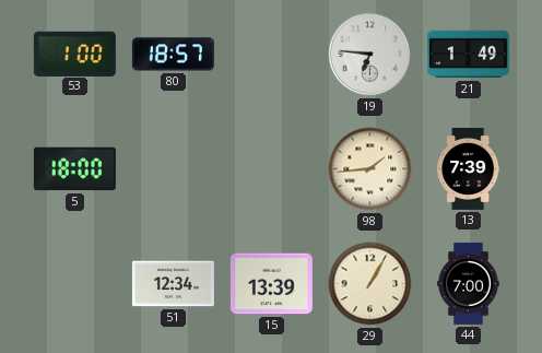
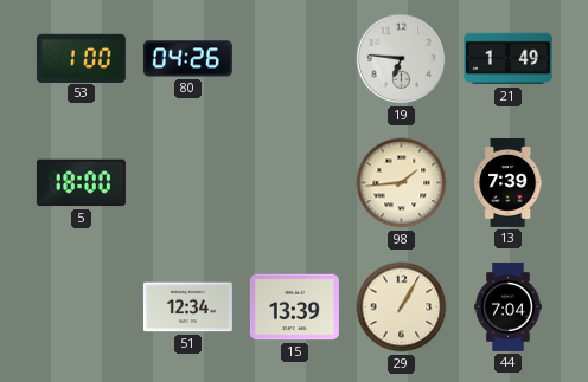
80: 18:57 -> 04:26 (187, 59)
44: 7:00 -> 7:04 (509, 306)
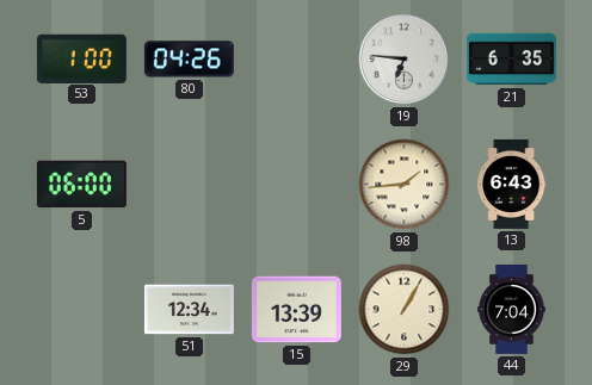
21: 1:49 -> 6:35 (511, 60)
5: 18:00 -> 06:00 (81, 185)
13: 7:39 -> 6:43 (512, 184)
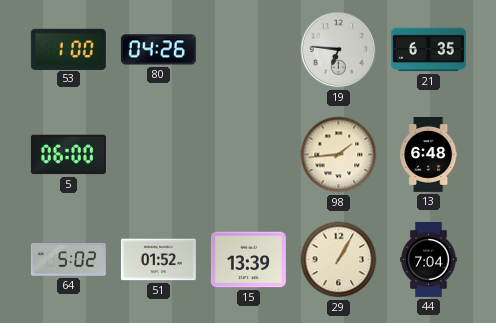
13: 6:43 -> 6:48 (429, 154)
64: none -> 5:02 (68, 259)
51: 12:34 -> 01:52 (158, 260)
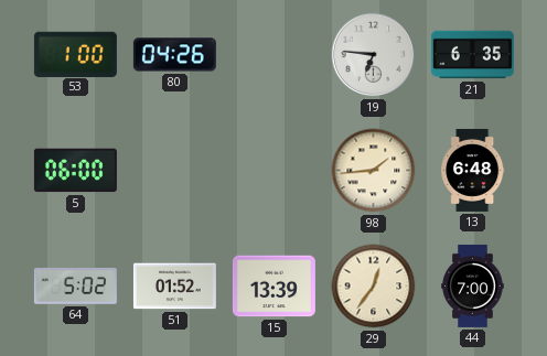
29: 1:05 -> 12:36 (374, 287)
44: 7:04 -> 7:00 (473, 285)
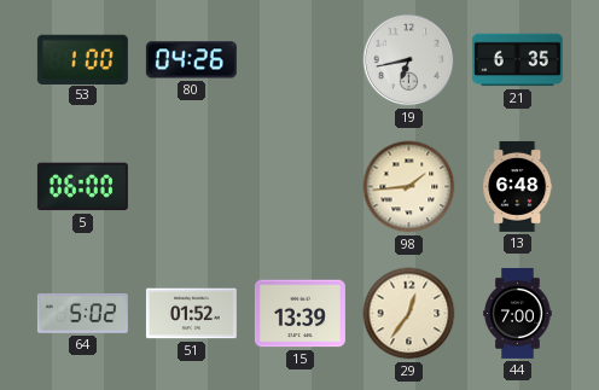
19: 6:46 -> 6:43 (409, 60)
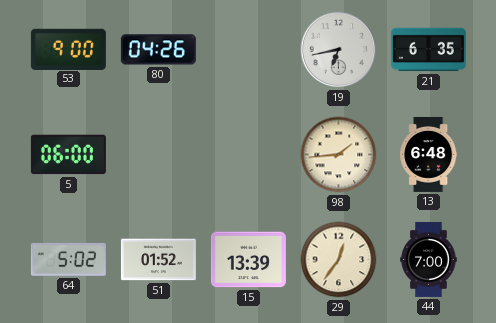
53: 1:00 -> 9:00 (68, 49)
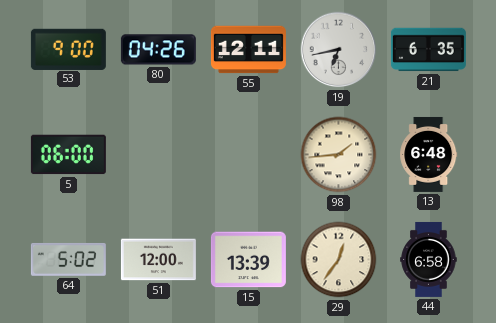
55: none -> 12:11 (248, 50)
51: 01:52 -> 12:00 (158, 260)
44: 7:00 -> 6:58 (429, 259)
